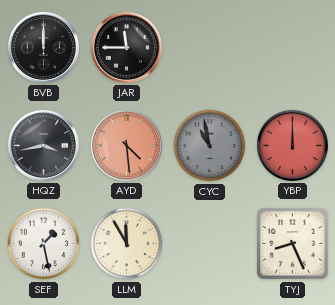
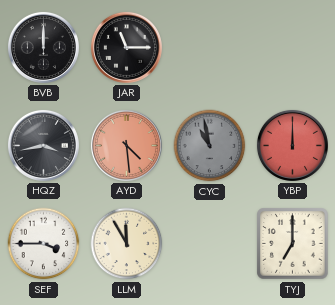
JAR: 11:45 -> 11:15 (126, 47)
SEF: 1:28 -> 3:45 (44, 244)
TYJ: 8:26 -> 7:00 (293, 244)
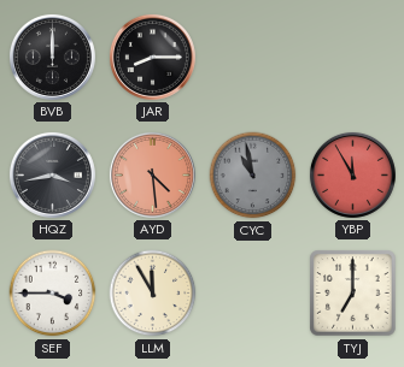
JAR: 11:15 -> 8:15 (152, 57)
YBP: 12:00 -> 11:55 (352, 174)
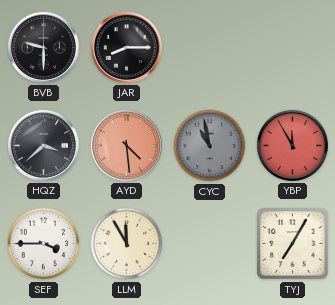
BVB: 12:00 -> 9:30 (43, 47)
HQZ: 3:43 -> 3:38 (43, 145)
TYJ: 7:00 -> 7:05 (293, 244)
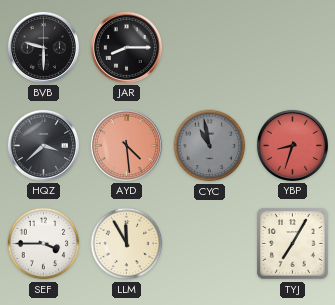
YBP: 11:55 -> 8:33 (292, 145)
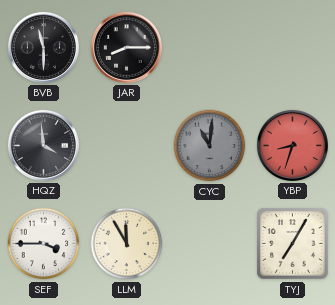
BVB: 9:30 -> 11:30 (43, 47)
HQZ: 3:38 -> 3:59 (43, 145)
AYD: 4:29 -> none (126, 145)
CYC: 10:58 -> 11:01 (210, 146)
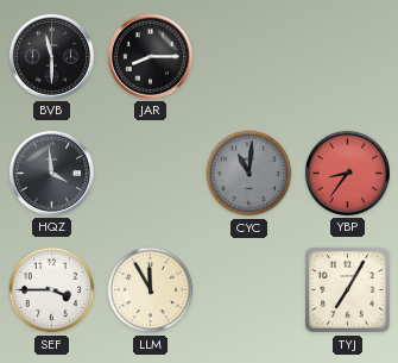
YBP: 8:33 -> 8:36 (347, 173)
